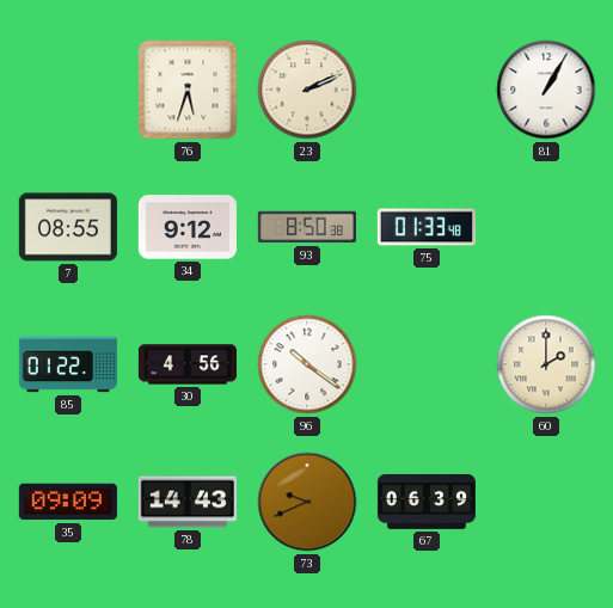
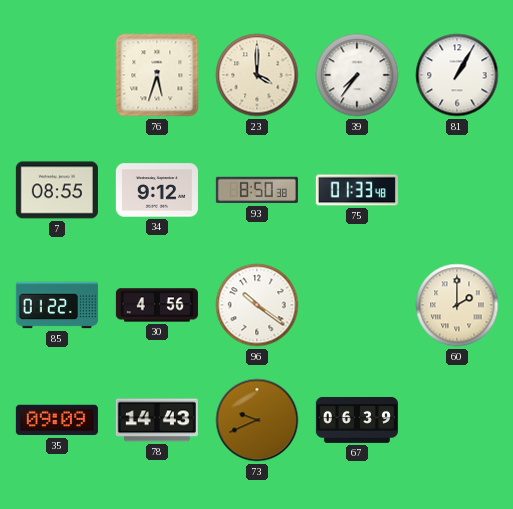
23: 2:11 -> 4:00 (257, 75)
39: none -> 7:36 (357, 75)
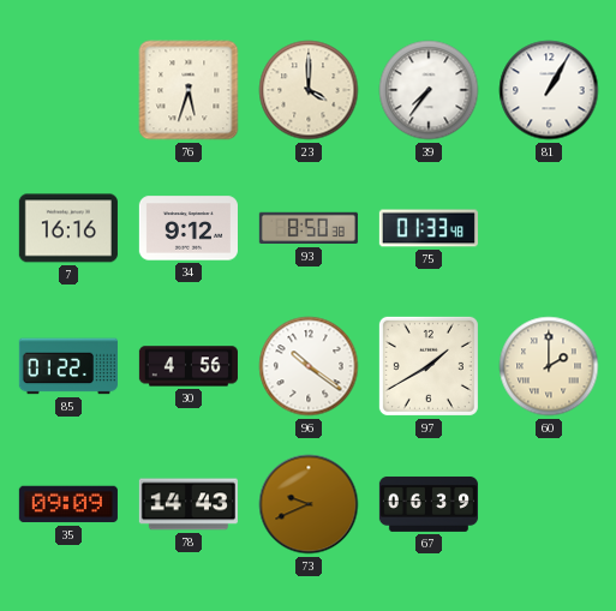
7: 08:55 -> 16:16 (68, 228)
97: none -> 1:40 (429, 366)
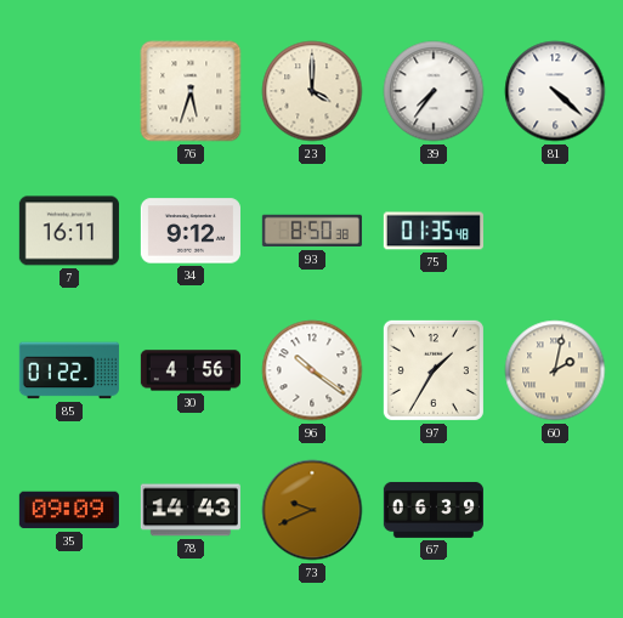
81: 1:05 -> 4:22 (555, 91)
7: 16:16 -> 16:11 (69, 231)
75: 01:33 -> 01:35 (434, 231)
97: 1:40 -> 1:35 (434, 370)
60: 2:00 -> 2:02 (555, 370)
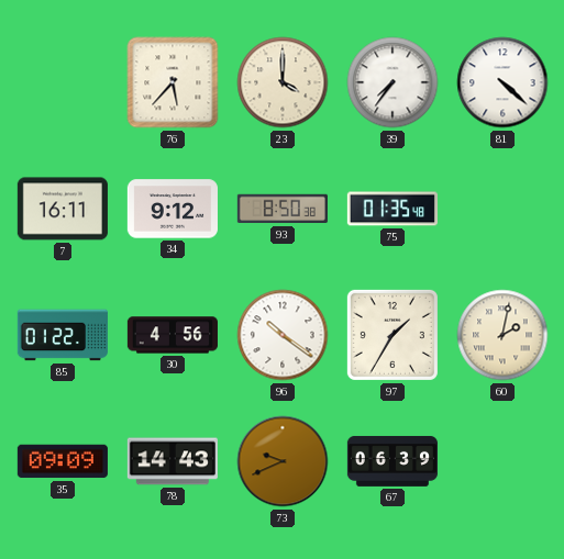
76: 5:33 -> 5:37 (173, 82)
